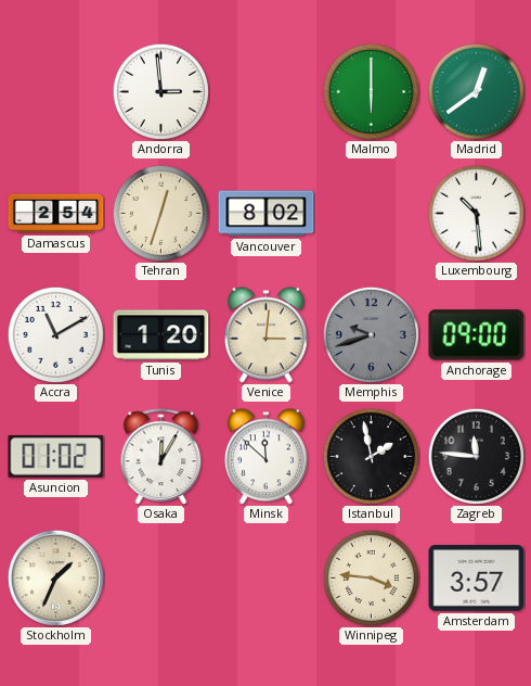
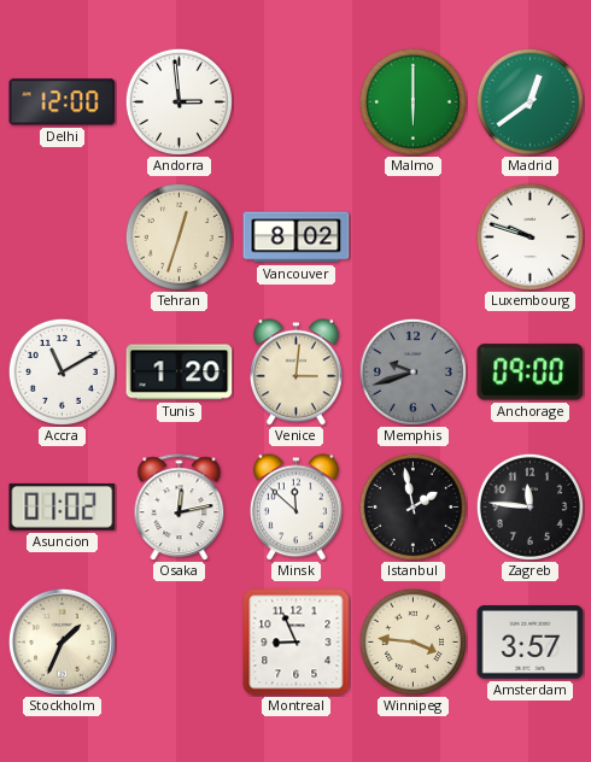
Delhi: none -> 12:00 (63, 102)
Damascus: 2:54 -> none (56, 214)
Luxembourg: 10:29 -> 9:48 (529, 236)
Osaka: 12:05 -> 12:13 (180, 508)
Montreal: none -> 8:56 (297, 643)
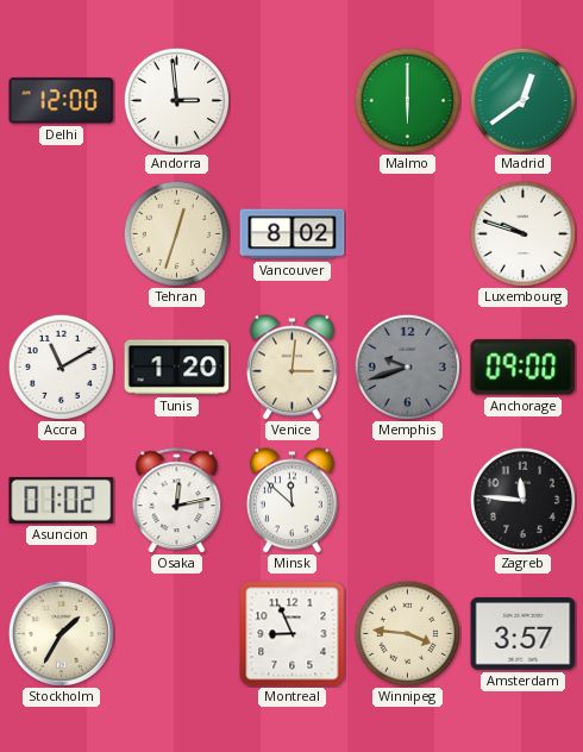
Istanbul: 1:58 -> none (412, 506)
Stockholm: 1:34 -> 1:35 (61, 633)
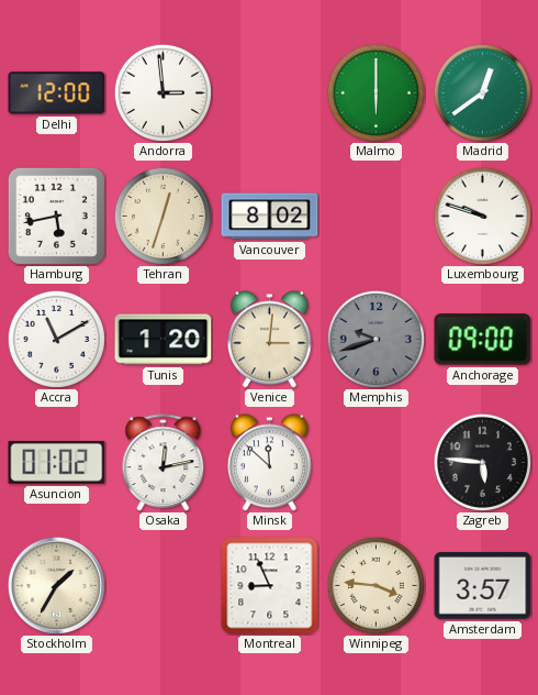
Hamburg: none -> 5:43 (56, 216)
Zagreb: 11:46 -> 5:46 (482, 462)
